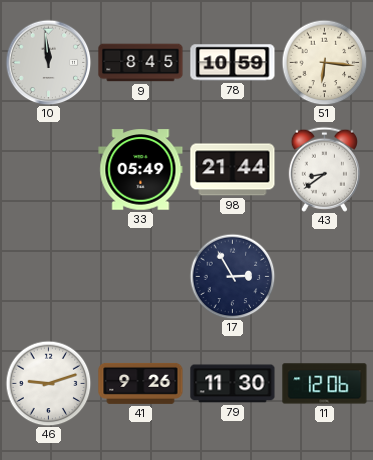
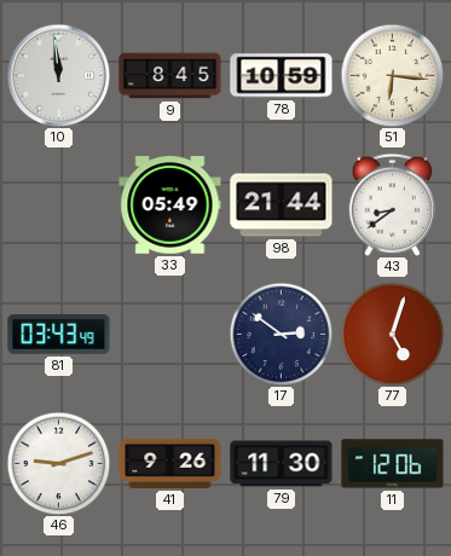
81: none -> 03:43 (59, 335)
17: 2:55 -> 2:51 (281, 334)
77: none -> 5:03 (392, 334)
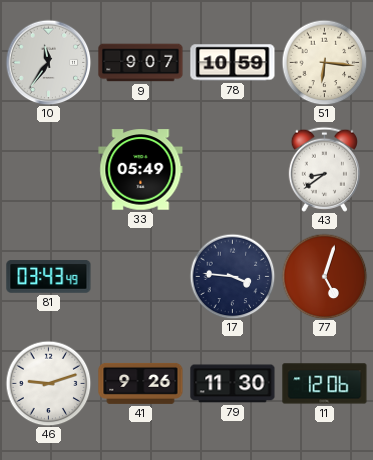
10: 11:59 -> 11:36 (48, 62)
9: 8:45 -> 9:07 (141, 63)
98: 21:44 -> none (282, 205)
17: 2:51 -> 3:46 (232, 276)
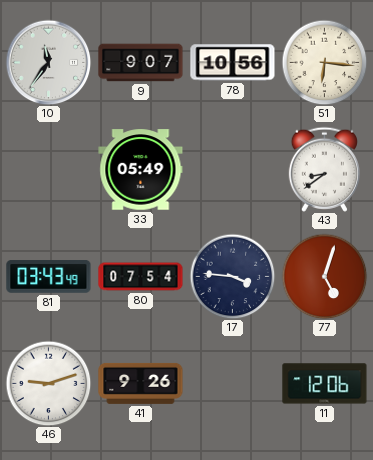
78: 10:59 -> 10:56 (233, 63)
80: none -> 07:54 (141, 277)
79: 11:30 -> none (233, 384)
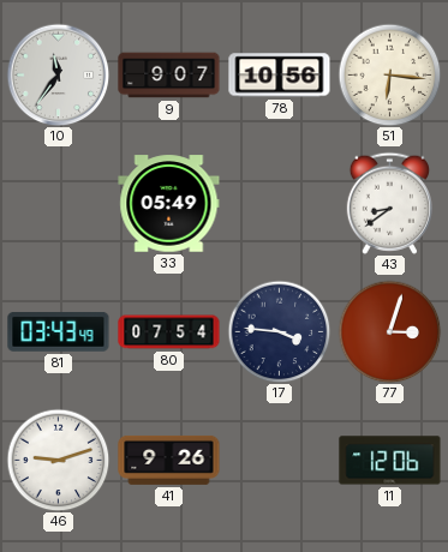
77: 5:03 -> 3:03 (389, 331)
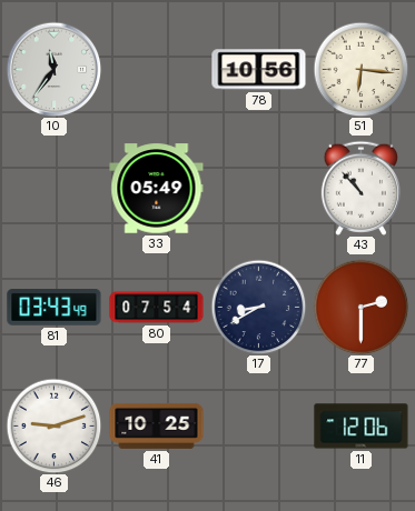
9: 9:07 -> none (169, 76)
43: 8:39 -> 10:53 (360, 188)
17: 3:46 -> 8:40 (258, 307)
77: 3:03 -> 2:30 (360, 307)
41: 9:26 -> 10:25 (157, 425)
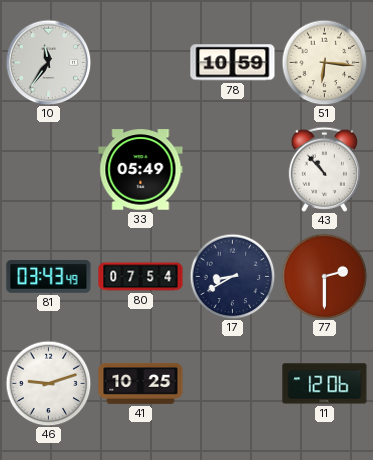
78: 10:56 -> 10:59 (233, 63)
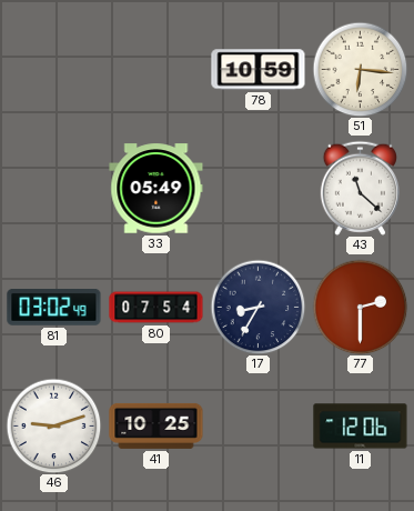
10: 11:36 -> none (48, 62)
43: 10:53 -> 11:22 (360, 188)
81: 03:43 -> 03:02 (54, 308)
17: 8:40 -> 8:35 (258, 307)
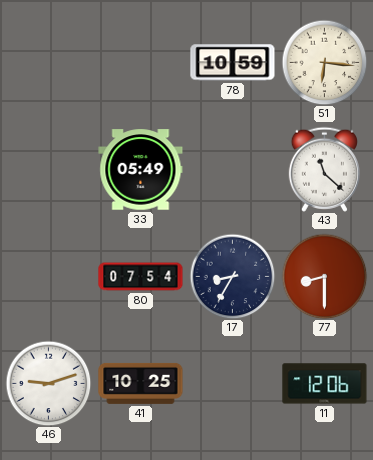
81: 03:02 -> none (54, 308)
77: 2:30 -> 8:30 (324, 276)
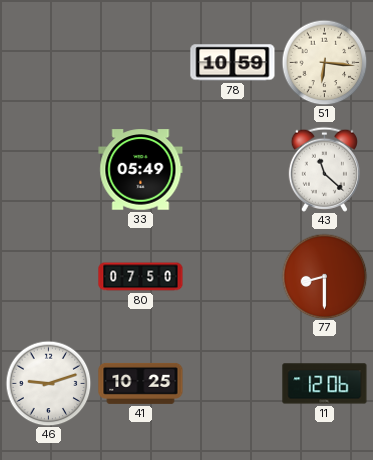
80: 07:54 -> 07:50 (141, 277)
17: 8:35 -> none (232, 276)
